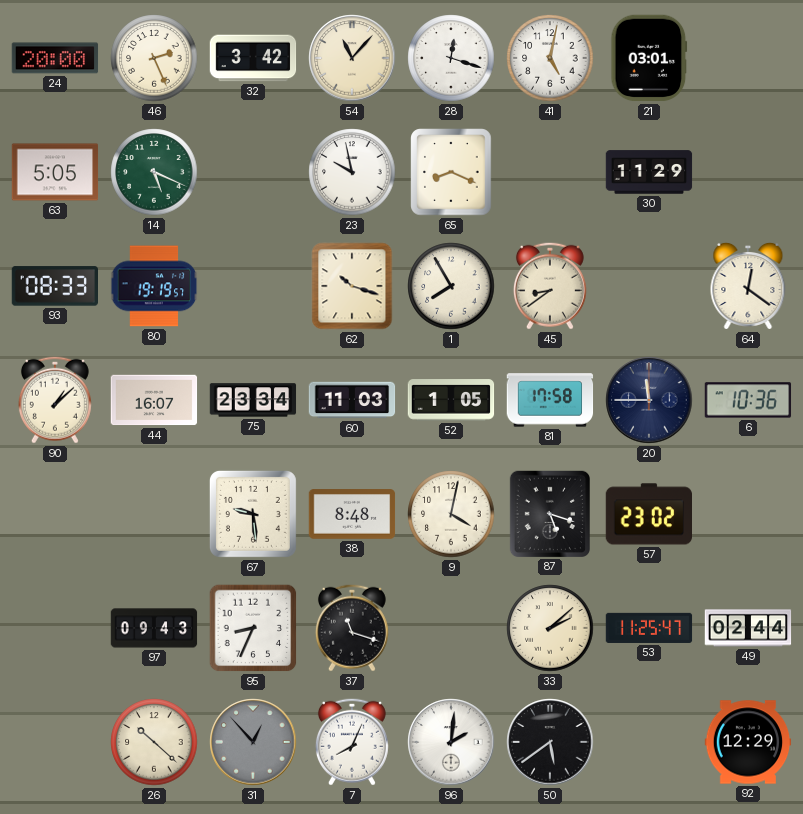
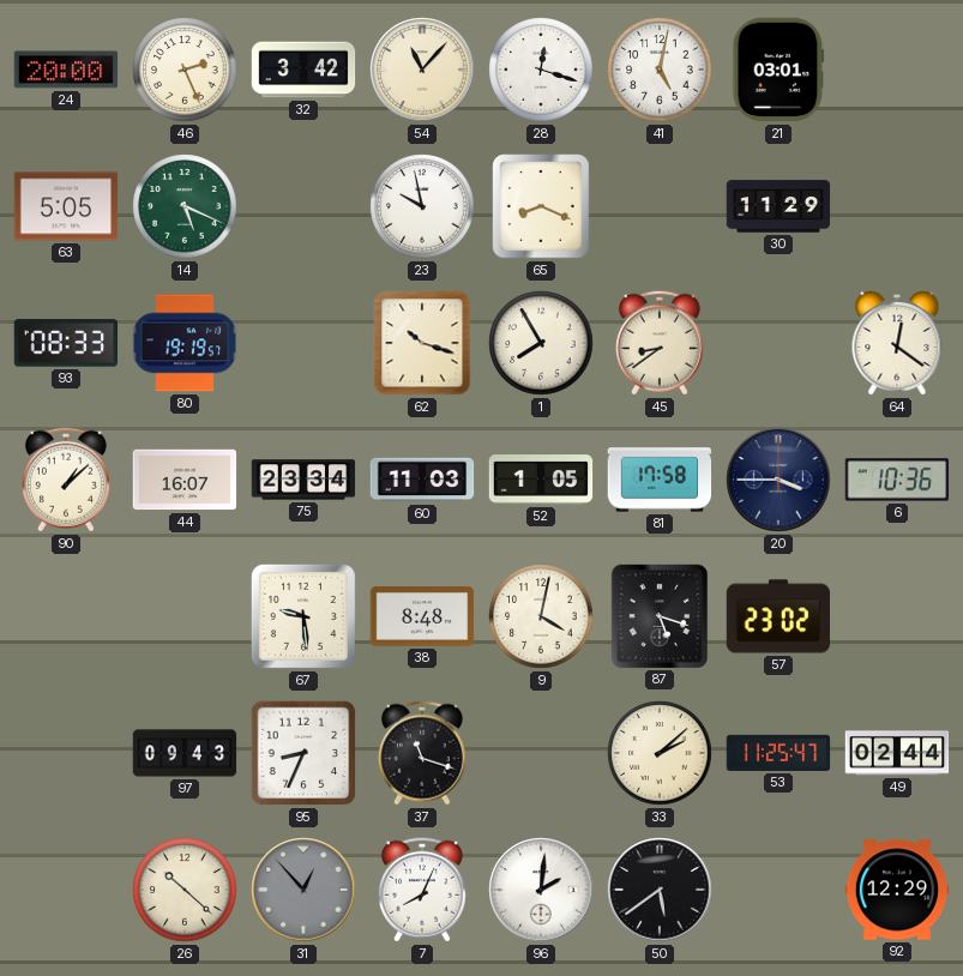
20: 11:45 -> 3:45 (778, 480)
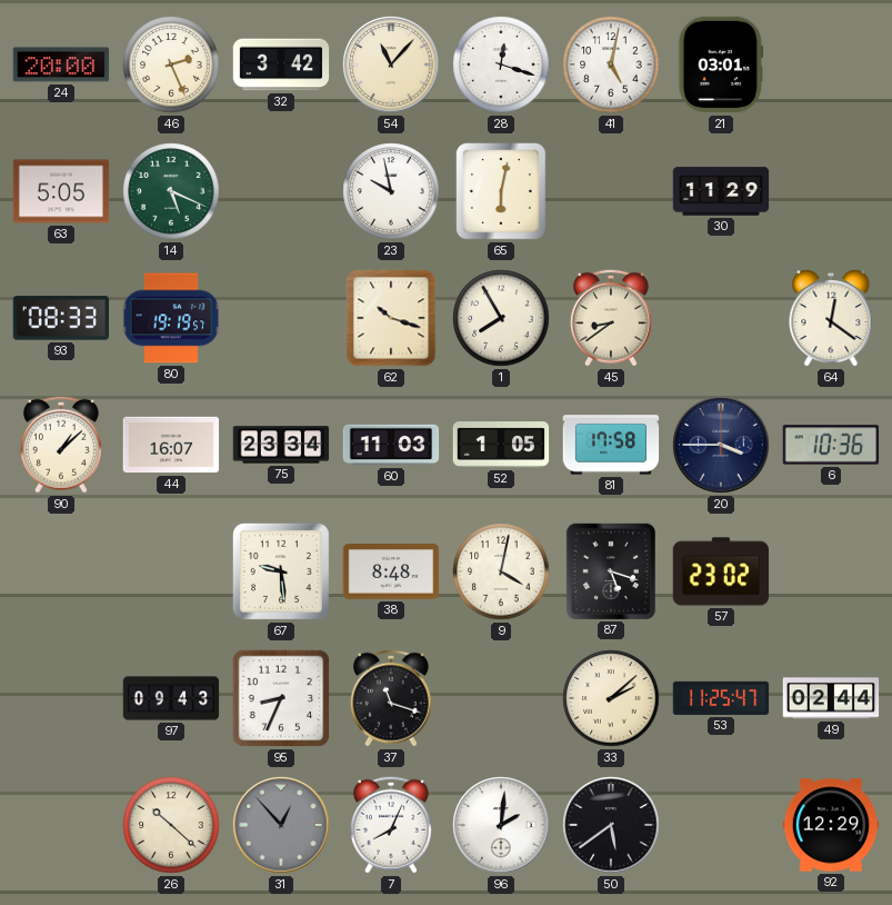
65: 8:19 -> 6:02 (501, 191)
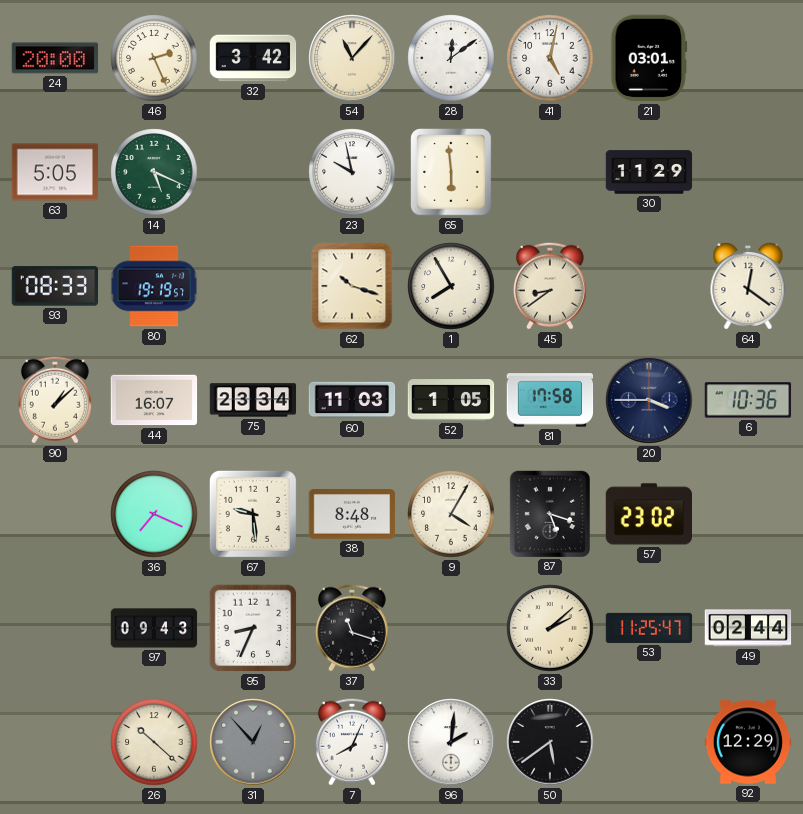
28: 12:18 -> 12:09 (451, 58)
65: 6:02 -> 5:59 (451, 172)
36: none -> 7:19 (154, 514)
9: 4:02 -> 4:05 (451, 514)
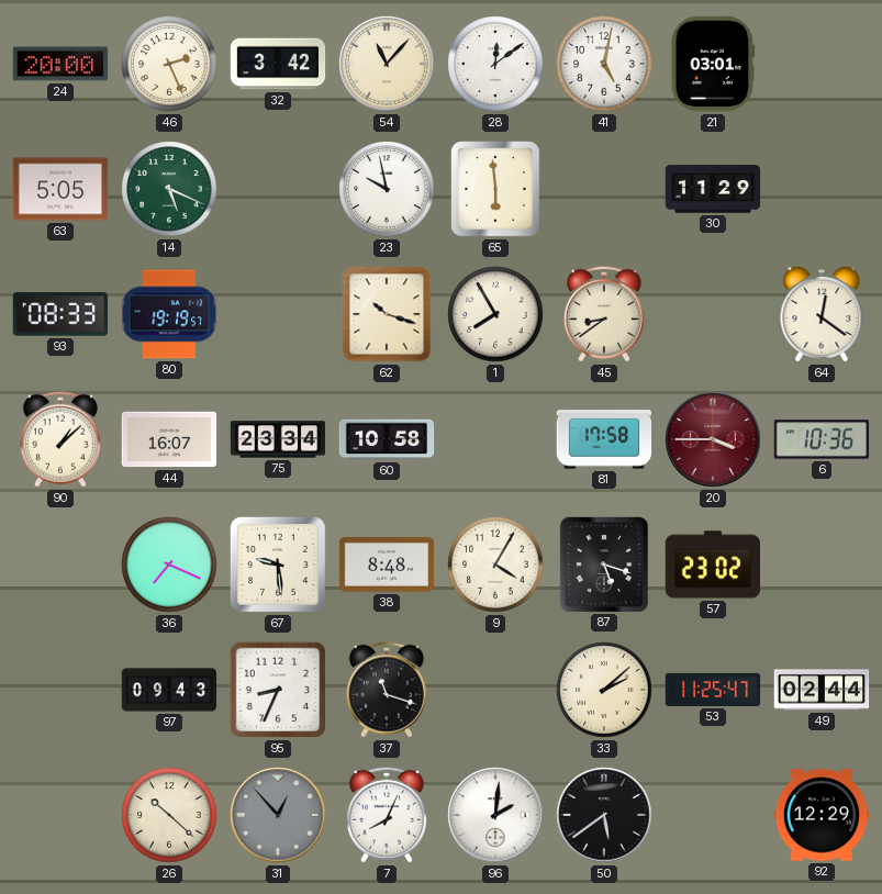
60: 11:03 -> 10:58 (387, 439)
52: 1:05 -> none (451, 400)
20 dial: navy -> burgundy (713, 439)
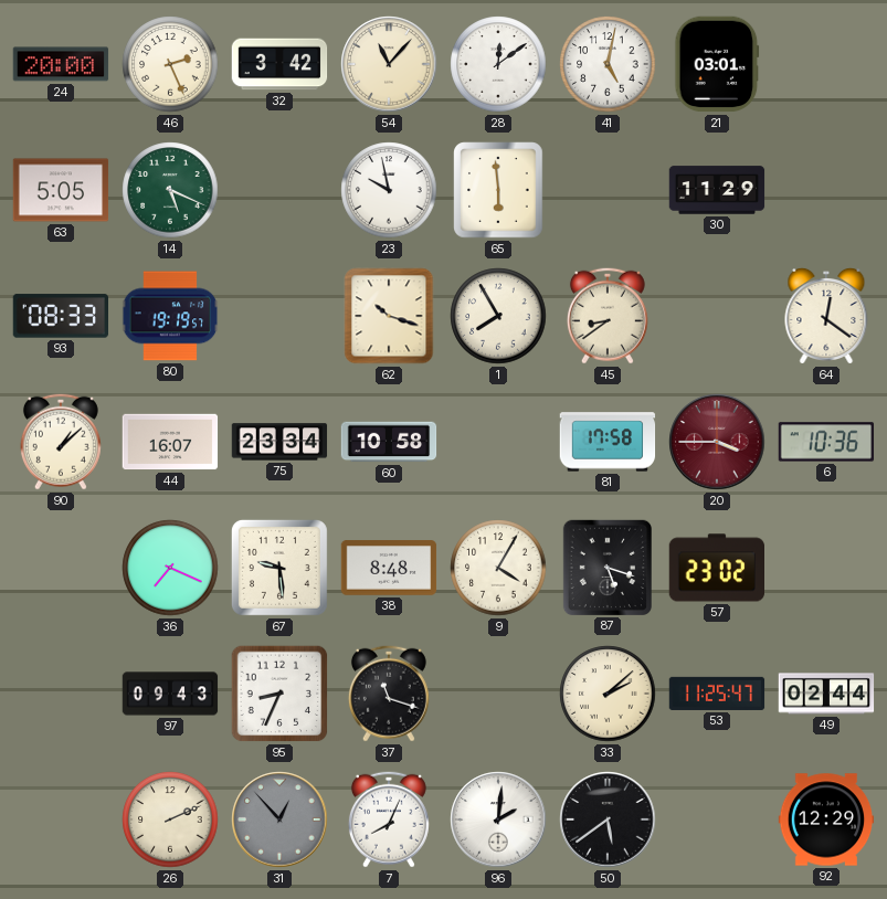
26: 10:22 -> 2:11 (170, 819)
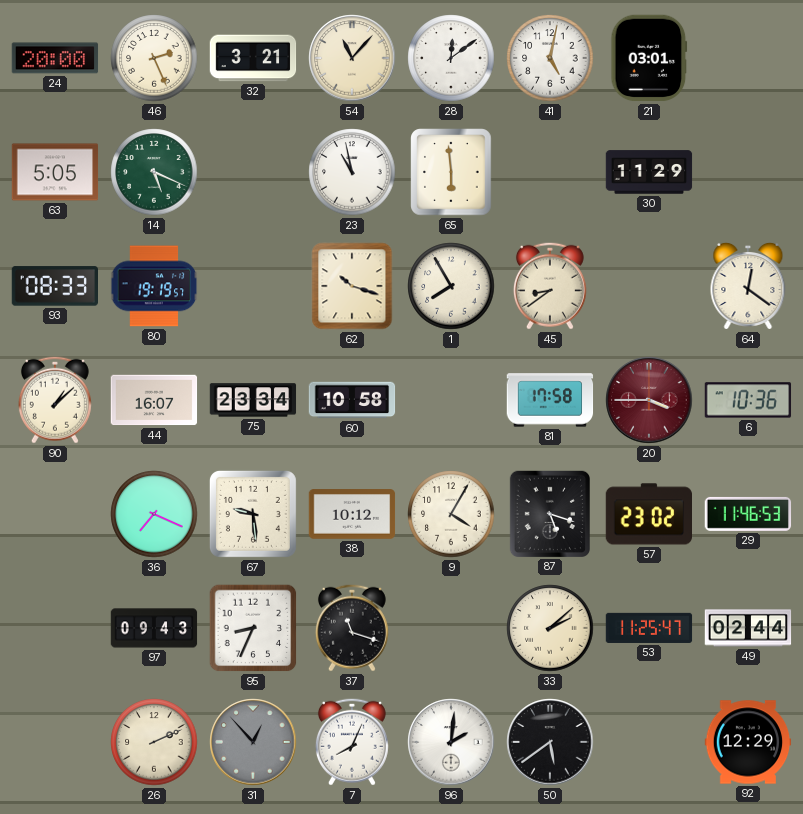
32: 3:42 -> 3:21 (253, 58)
23: 9:58 -> 10:58 (352, 172)
38: 8:48 -> 10:12 (352, 514)
29: none -> 11:46 (748, 514)
